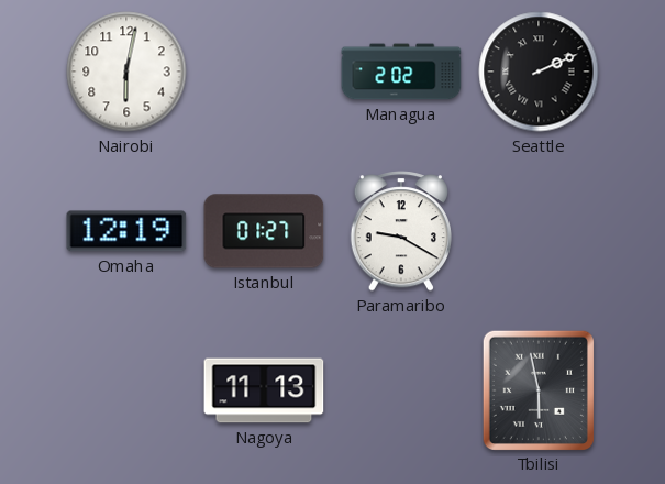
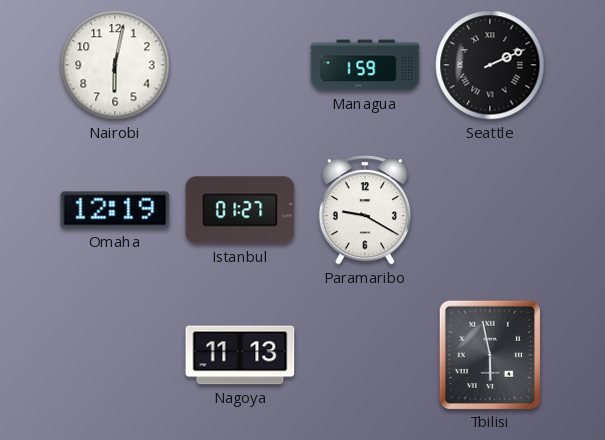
Managua: 2:02 -> 1:59 (365, 65)
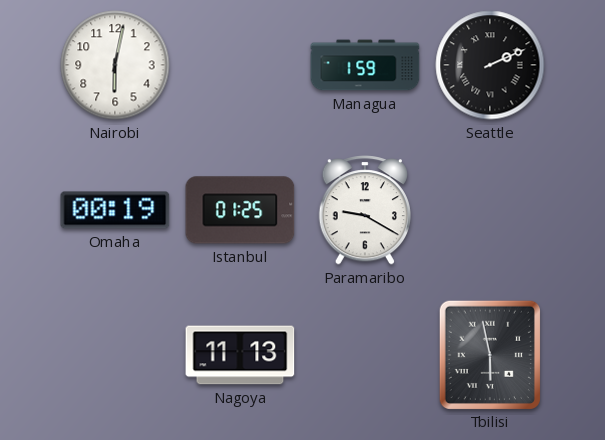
Omaha: 12:19 -> 00:19 (115, 210)
Istanbul: 01:27 -> 01:25 (240, 210)
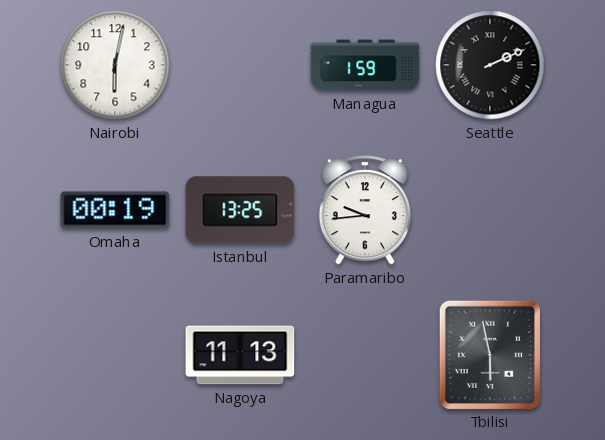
Istanbul: 01:25 -> 13:25 (240, 210)
Paramaribo: 9:20 -> 9:44 (365, 210)
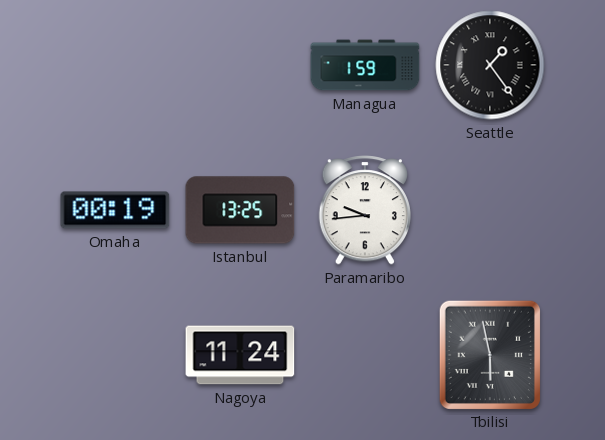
Nairobi: 6:02 -> none (115, 65)
Seattle: 2:11 -> 1:24 (490, 65)
Nagoya: 11:13 -> 11:24 (240, 355)
